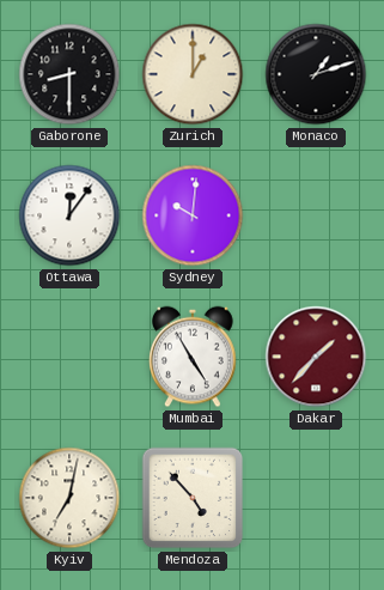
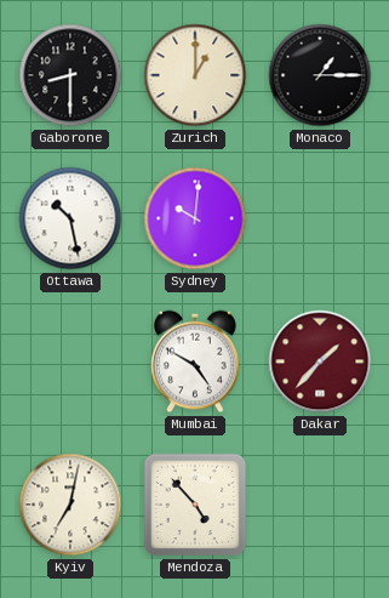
Monaco: 1:12 -> 1:15 (320, 75)
Ottawa: 12:06 -> 10:28 (70, 218)
Mumbai: 4:55 -> 4:50 (195, 361)
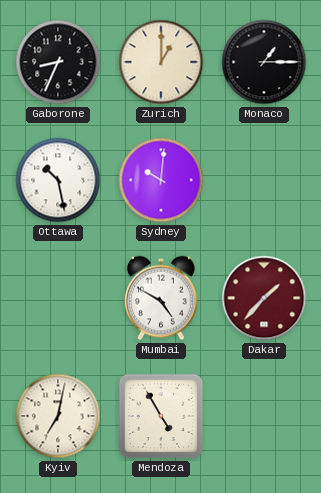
Gaborone: 8:30 -> 8:34 (58, 62)
Mendoza: 4:53 -> 4:55 (161, 416)
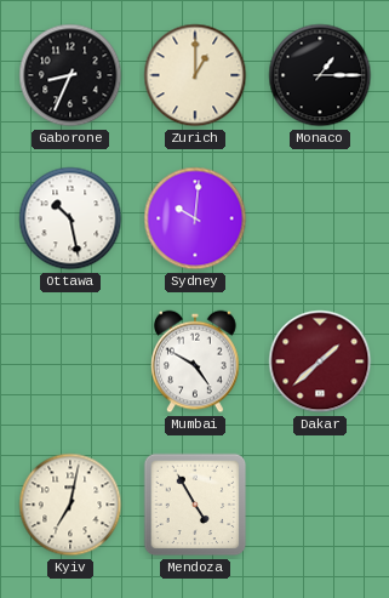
Dakar: 1:37 -> 1:38 (320, 361)
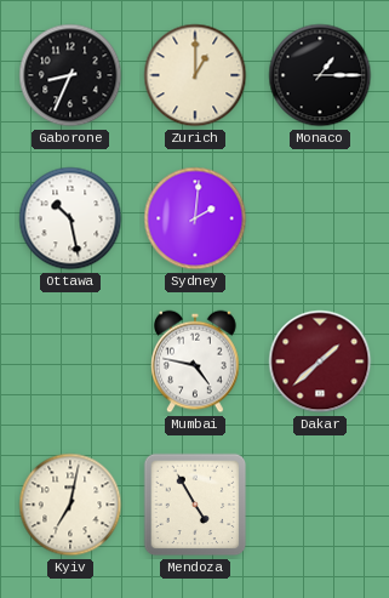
Sydney: 10:01 -> 2:01 (195, 218)
Mumbai: 4:50 -> 4:47 (195, 361)
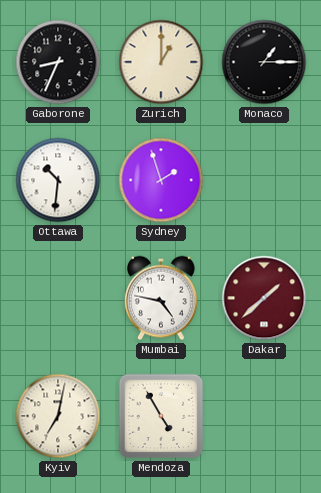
Ottawa: 10:28 -> 10:31 (58, 180)
Sydney: 2:01 -> 1:57 (161, 180)
